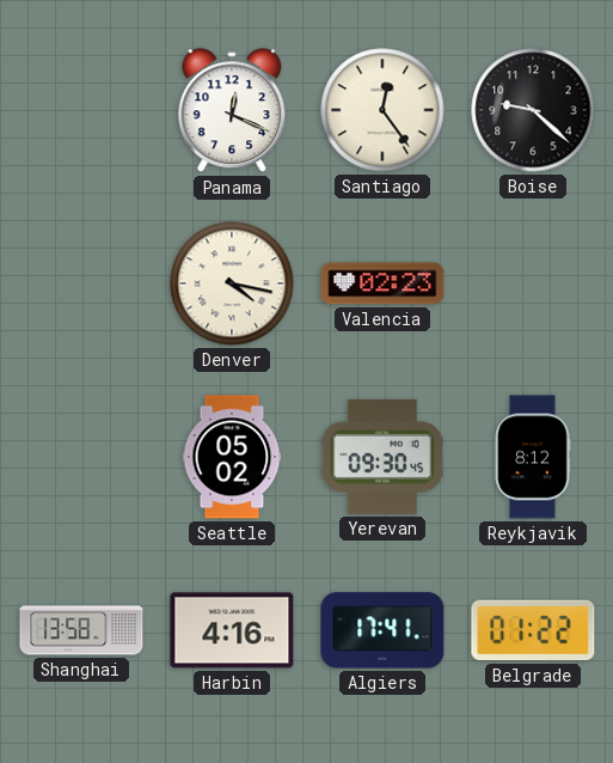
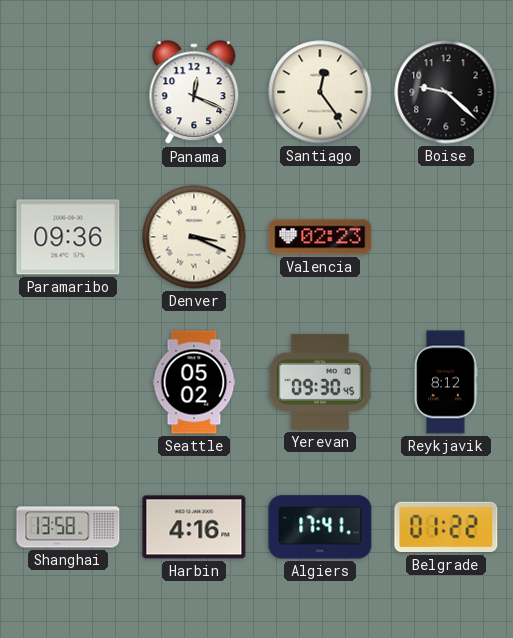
Paramaribo: none -> 09:36 (68, 237)
Denver: 4:17 -> 3:19 (194, 237)
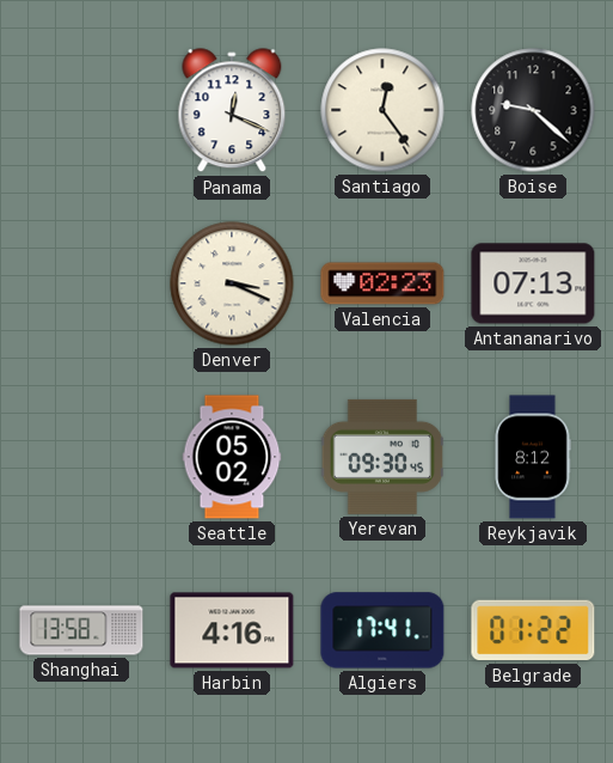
Paramaribo: 09:36 -> none (68, 237)
Antananarivo: none -> 07:13 (533, 283)
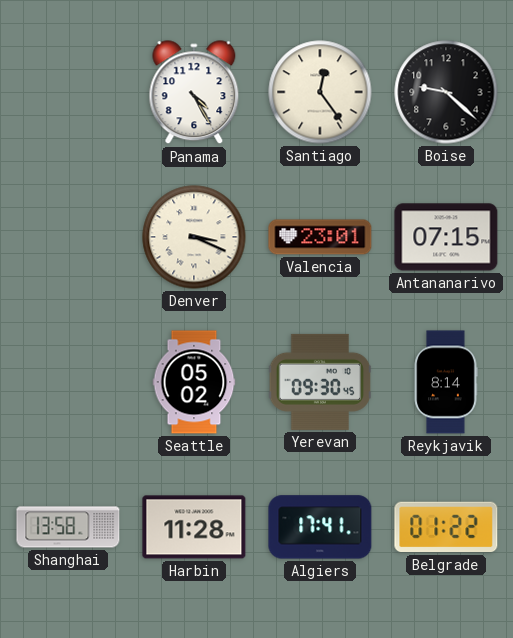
Panama: 12:19 -> 4:25 (194, 93)
Valencia: 02:23 -> 23:01 (320, 237)
Antananarivo: 07:13 -> 07:15 (446, 237)
Reykjavik: 8:12 -> 8:14 (446, 382)
Harbin: 4:16 -> 11:28 (194, 527)
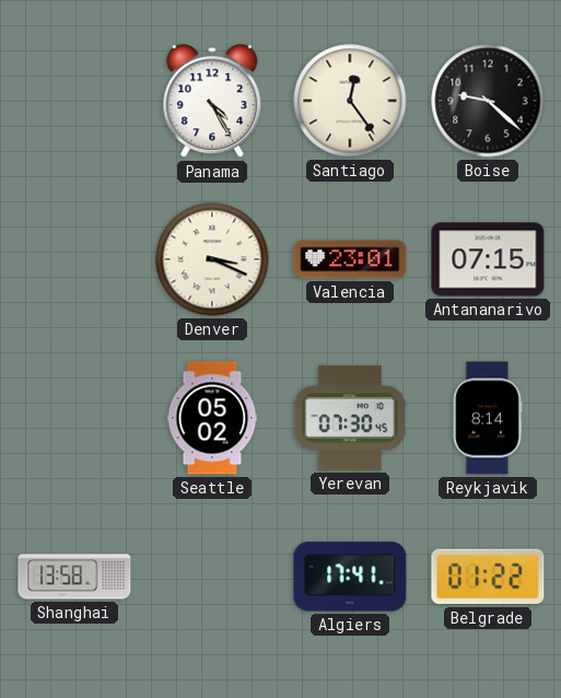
Yerevan: 09:30 -> 07:30 (350, 418)
Harbin: 11:28 -> none (194, 527)
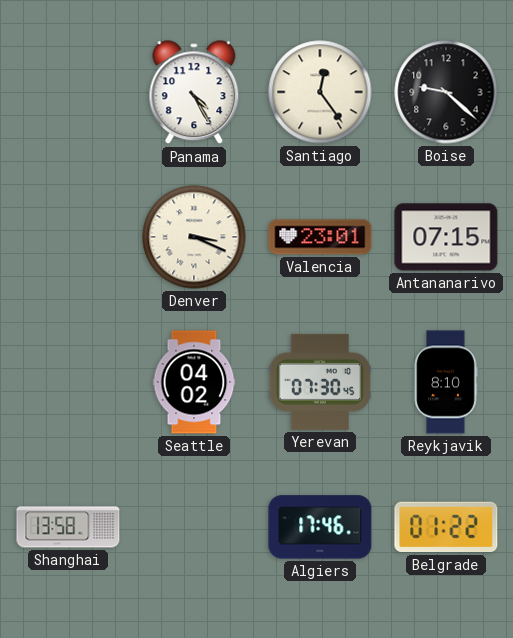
Seattle: 05:02 -> 04:02 (194, 382)
Reykjavik: 8:14 -> 8:10 (446, 382)
Algiers: 17:41 -> 17:46 (320, 527)
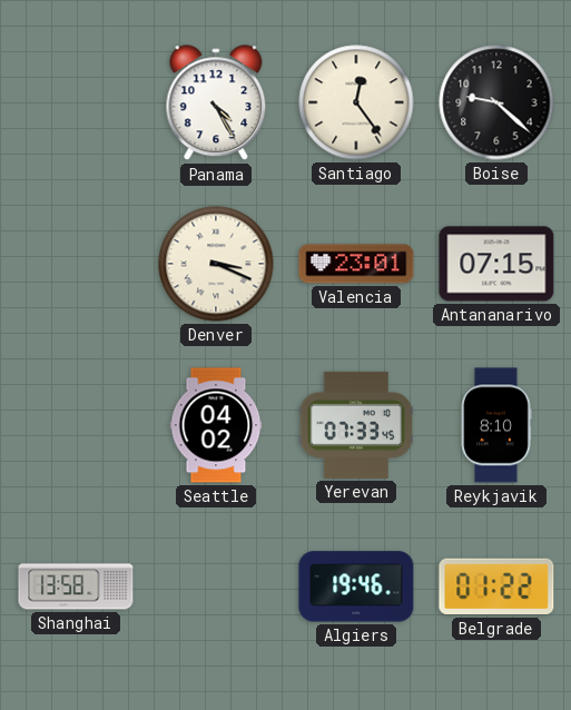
Yerevan: 07:30 -> 07:33 (356, 425)
Algiers: 17:46 -> 19:46 (356, 586)
